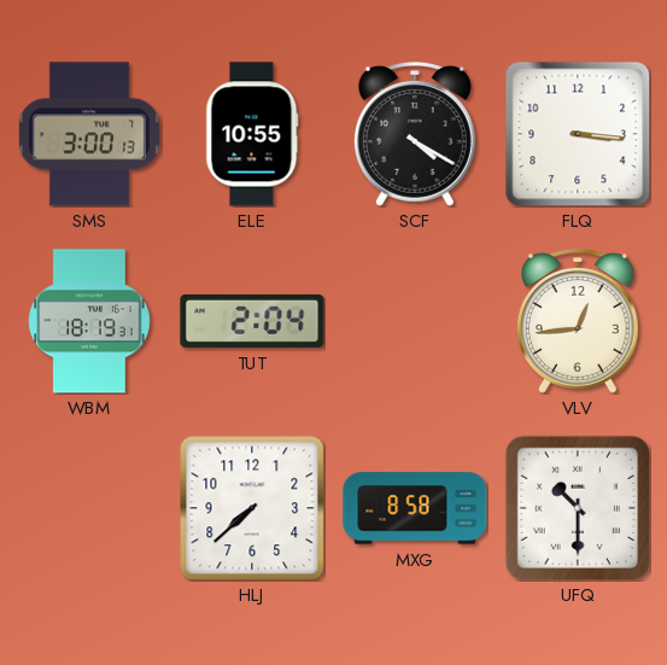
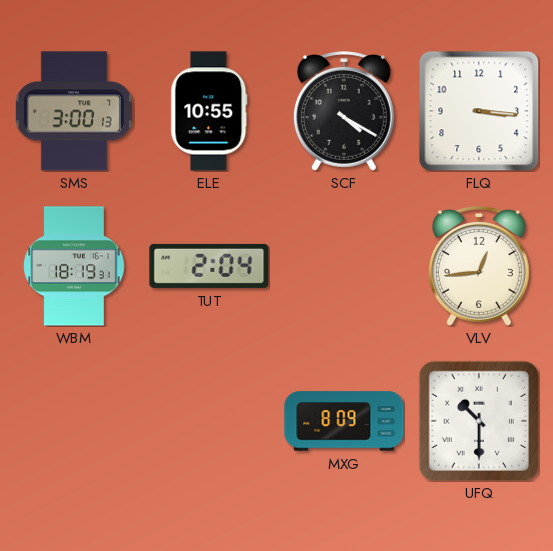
HLJ: 7:38 -> none (252, 508)
MXG: 8:58 -> 8:09 (344, 421)
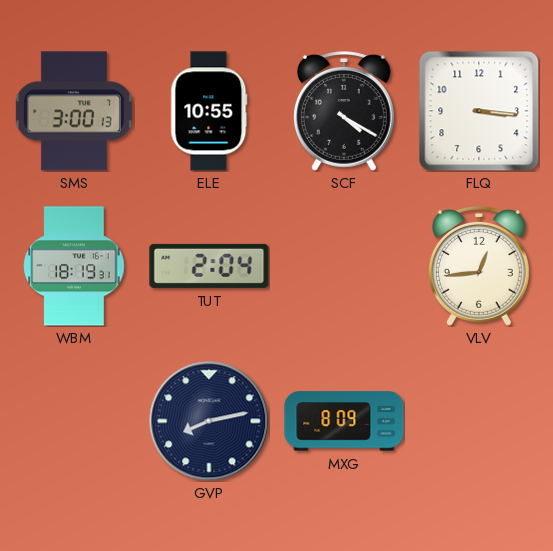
GVP: none -> 8:13 (209, 421)
UFQ: 10:30 -> none (479, 421)
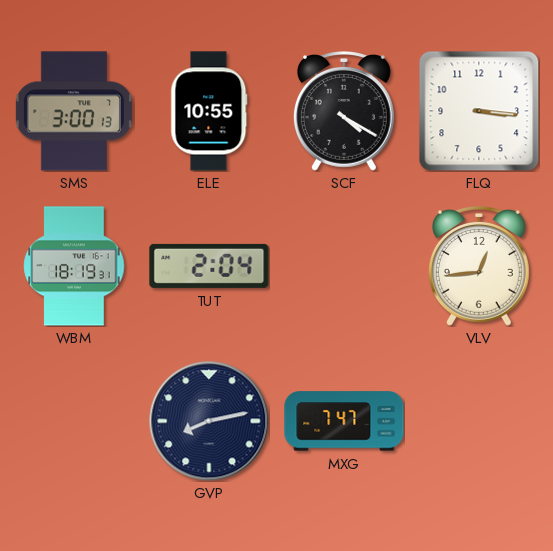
MXG: 8:09 -> 7:47 (344, 421)
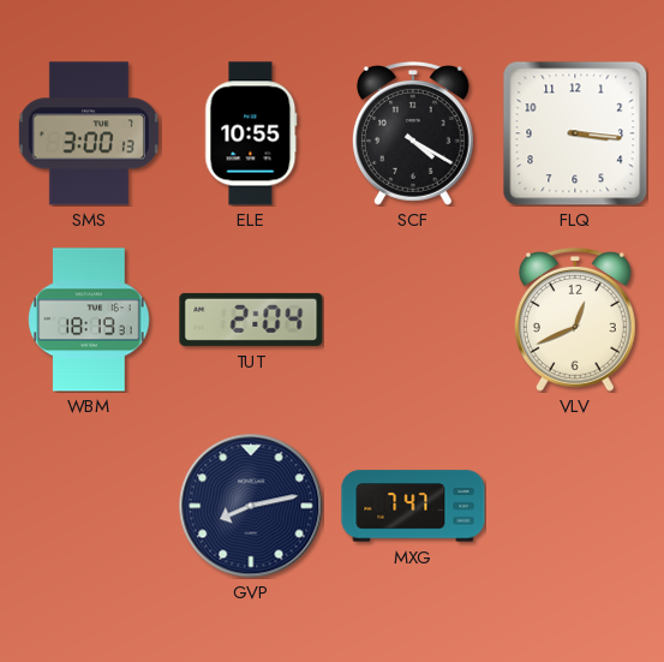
VLV: 12:44 -> 12:41 (575, 321)
